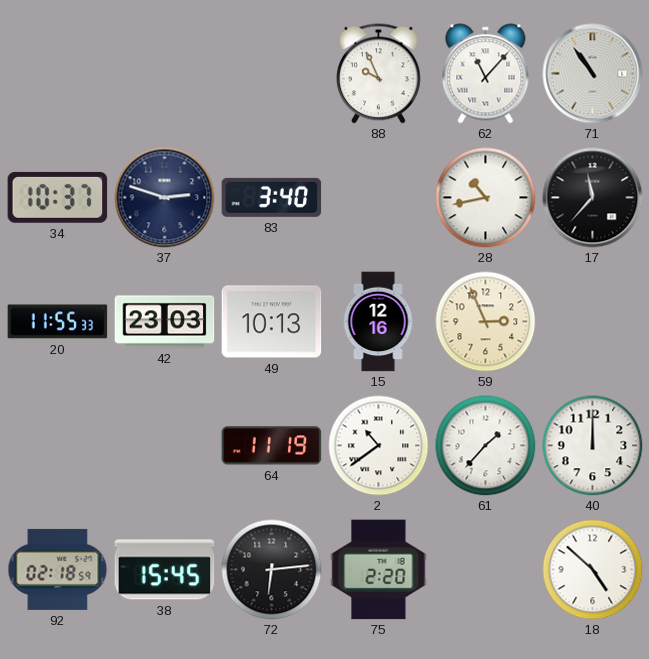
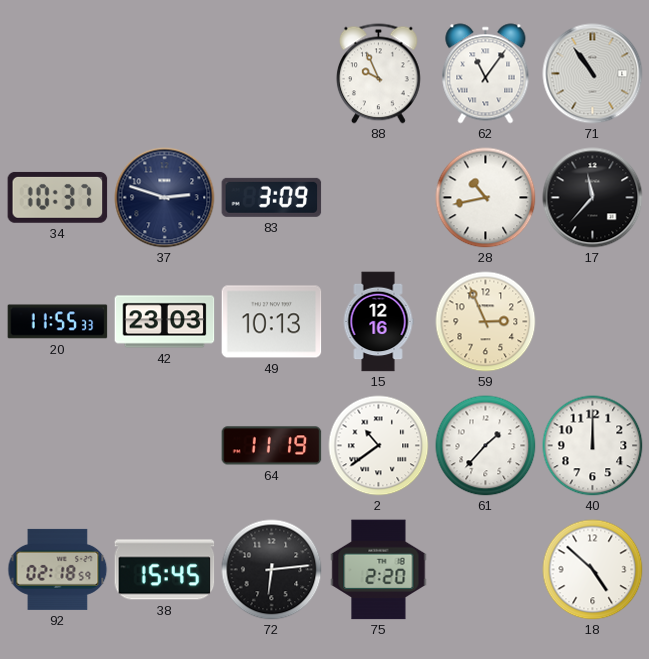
62: 11:07 -> 11:06 (486, 74)
83: 3:40 -> 3:09 (272, 197)
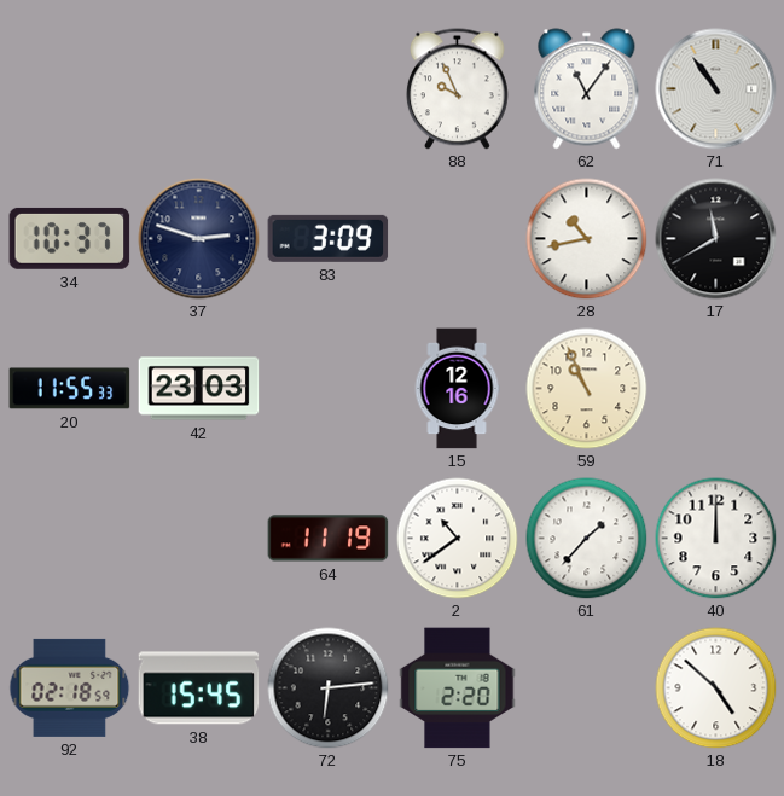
17: 11:37 -> 11:40 (716, 239)
49: 10:13 -> none (272, 322)
59: 2:56 -> 10:56 (587, 389)
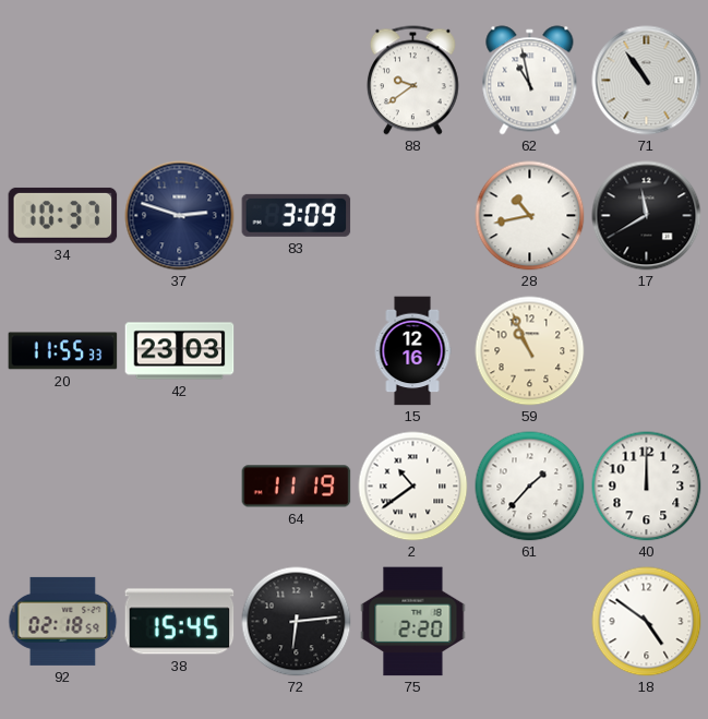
88: 9:56 -> 9:39 (413, 81)
62: 11:06 -> 10:58 (530, 81)
18: 4:52 -> 4:51 (647, 622)
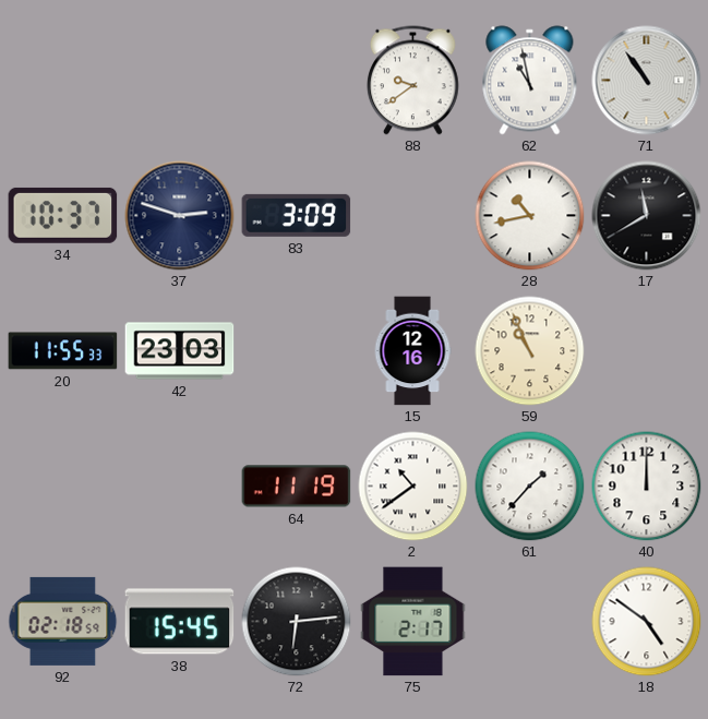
75: 2:20 -> 2:17 (413, 622)
